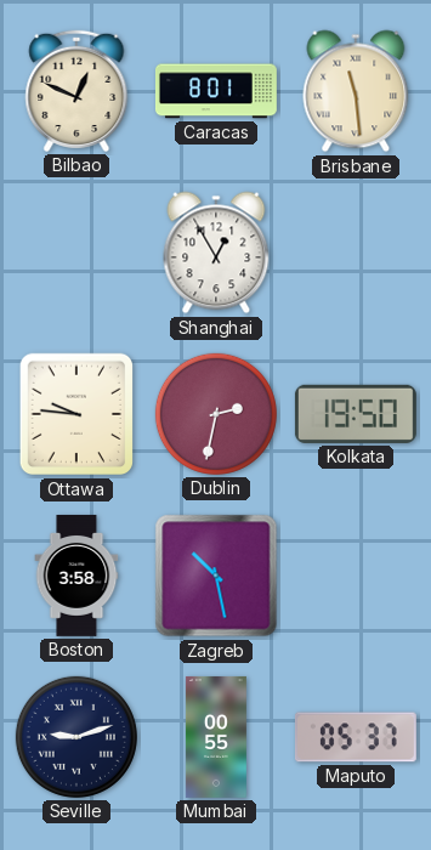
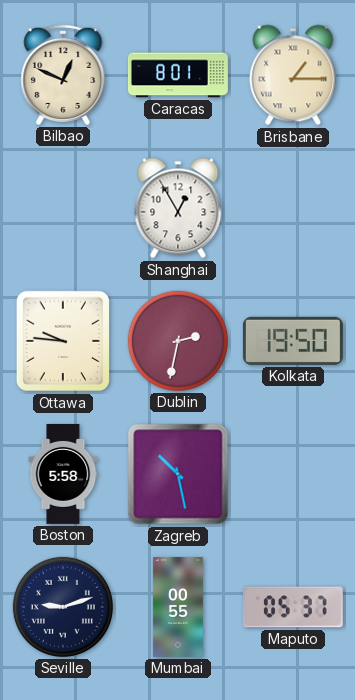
Brisbane: 11:29 -> 1:15 (293, 75)
Boston: 3:58 -> 5:58 (63, 474)
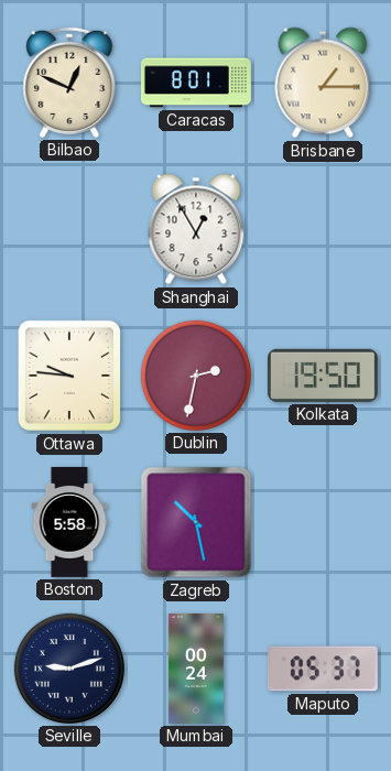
Mumbai: 00:55 -> 00:24 (196, 669)
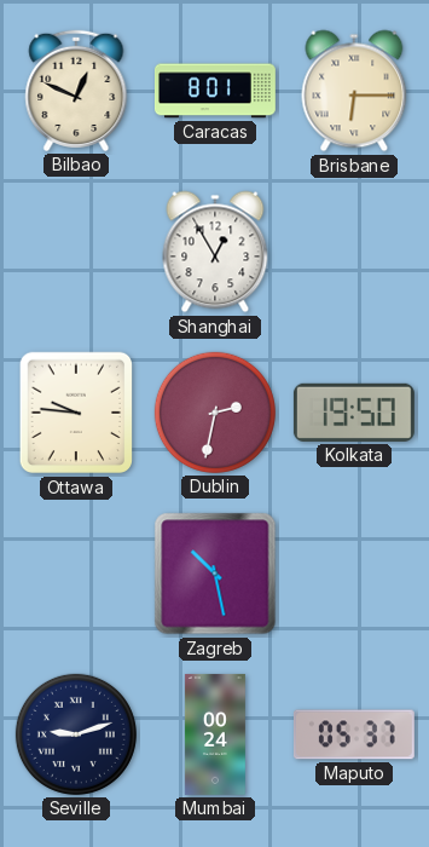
Brisbane: 1:15 -> 6:15 (354, 91)
Boston: 5:58 -> none (69, 522)
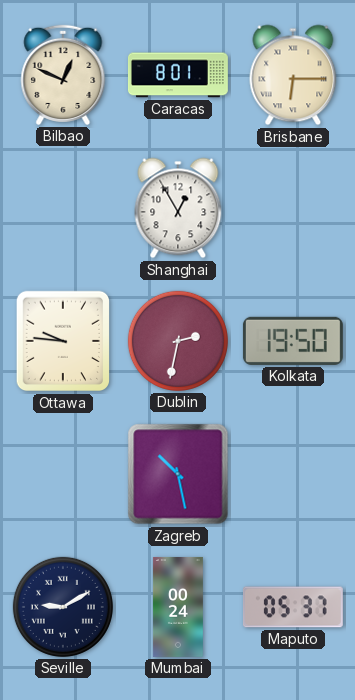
Seville: 9:12 -> 9:10 (63, 607)
